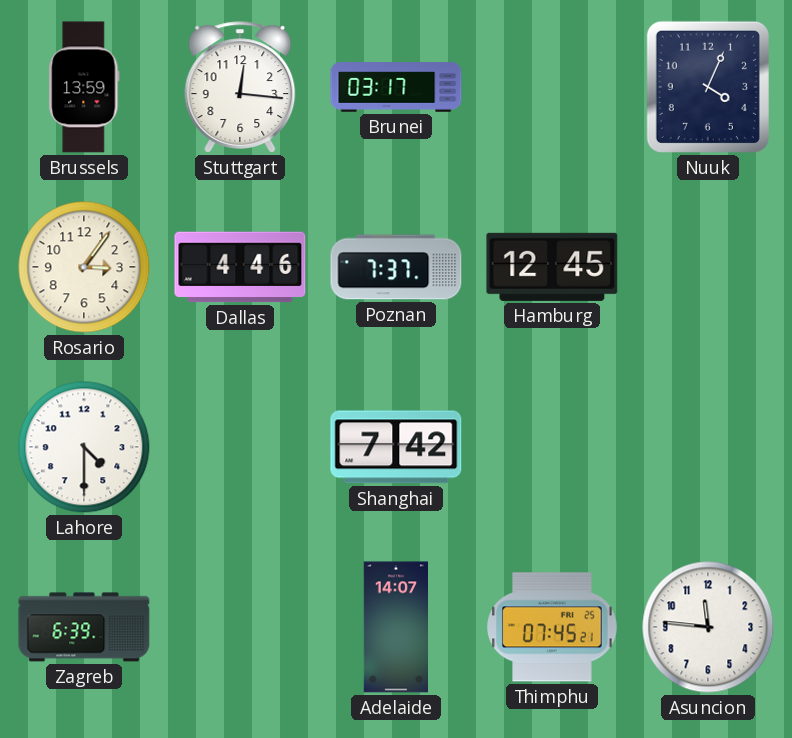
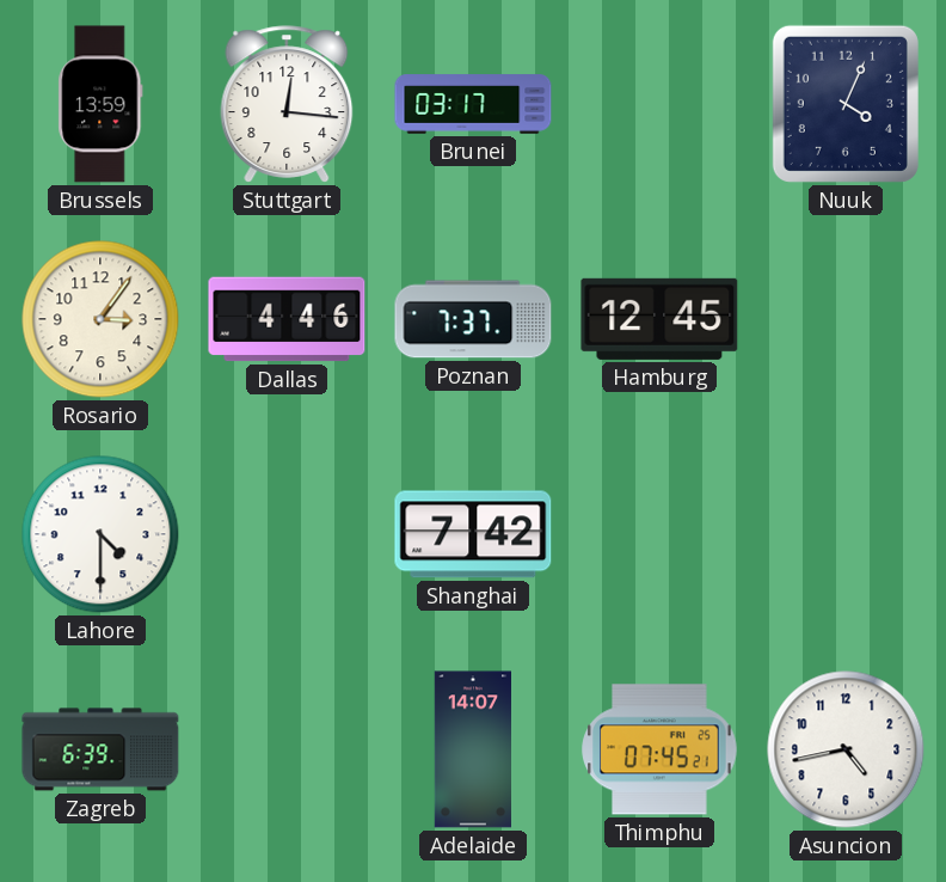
Asuncion: 11:46 -> 4:43 (846, 749)
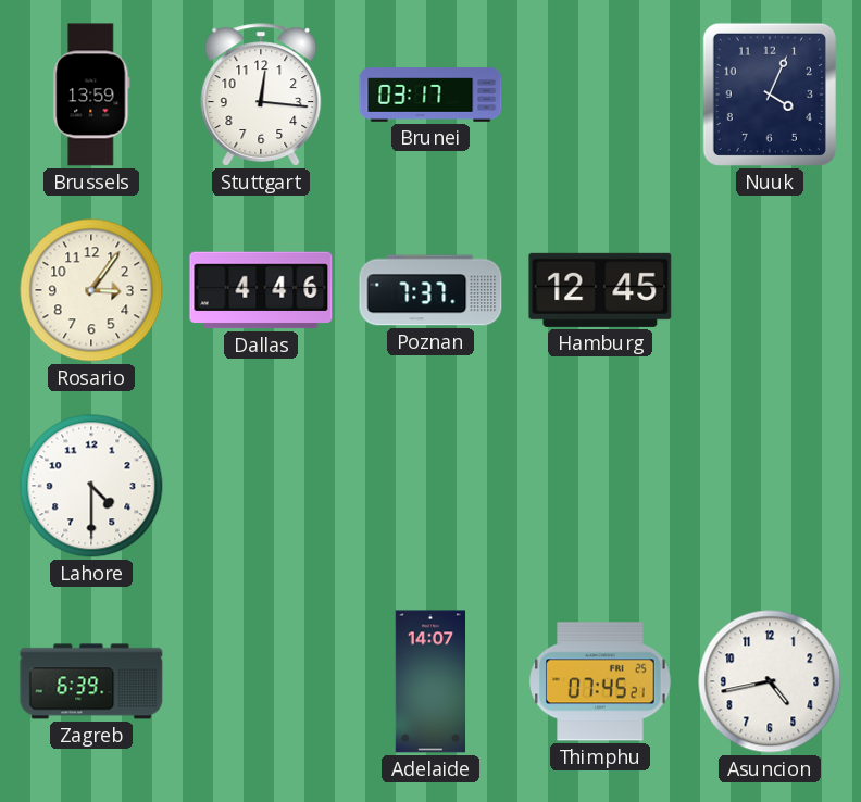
Shanghai: 7:42 -> none (473, 534)
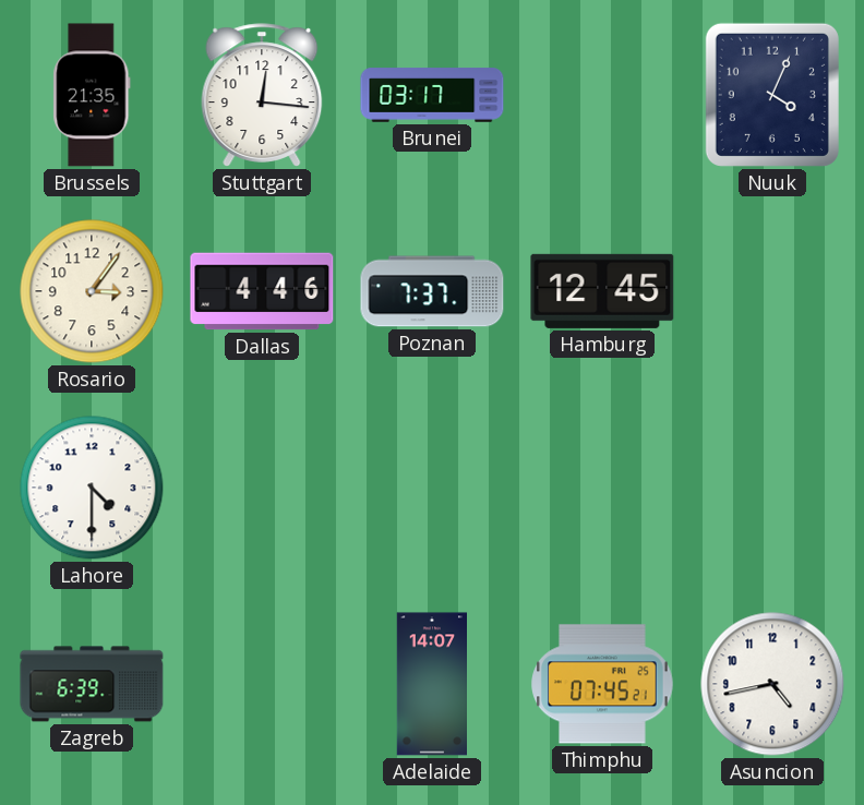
Brussels: 13:59 -> 21:35 (92, 95)
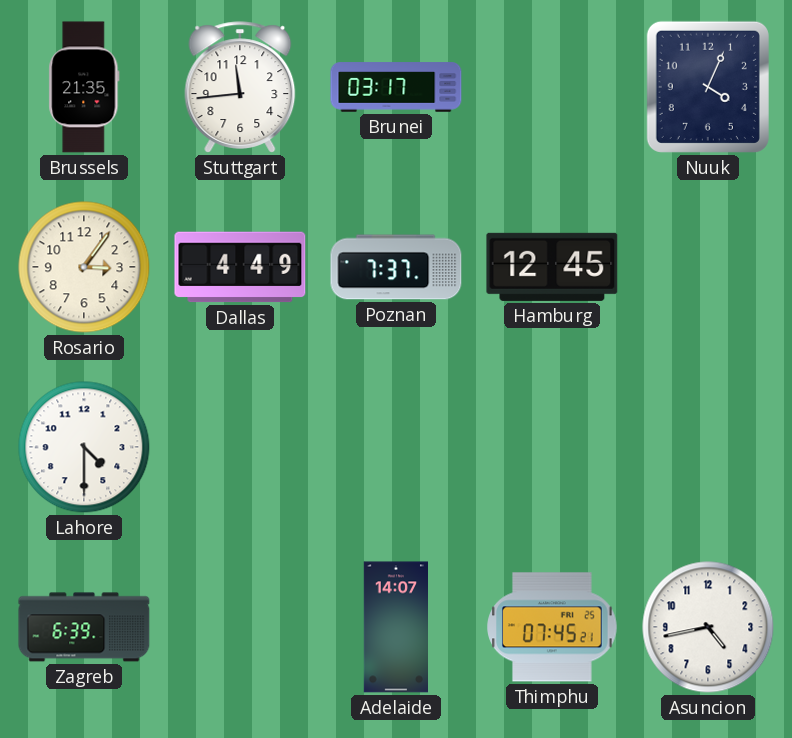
Stuttgart: 12:16 -> 11:44 (240, 87)
Dallas: 4:46 -> 4:49 (240, 267)
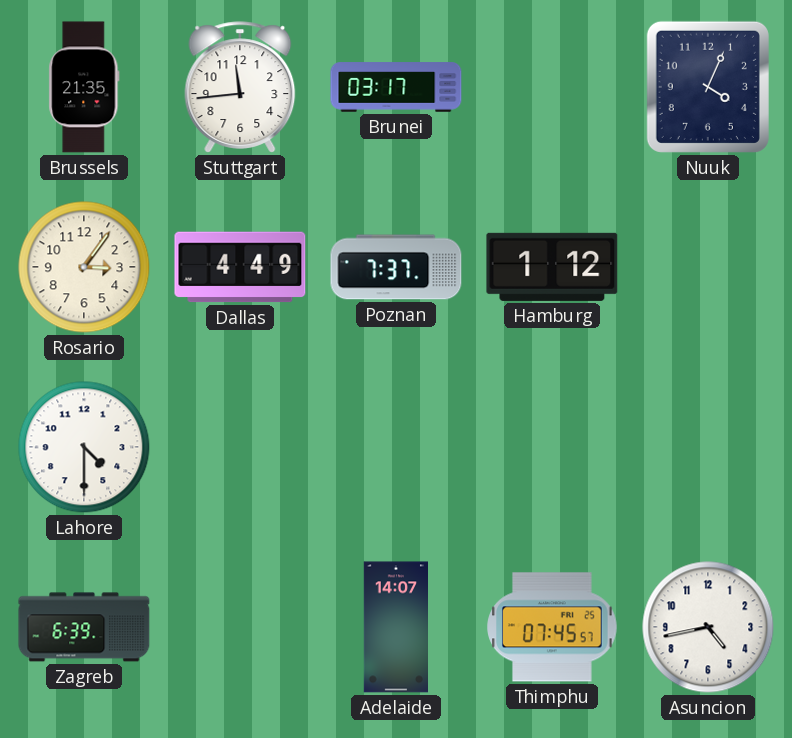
Hamburg: 12:45 -> 1:12 (552, 267)
Thimphu: 07:45:21 -> 07:45:57 (552, 627)
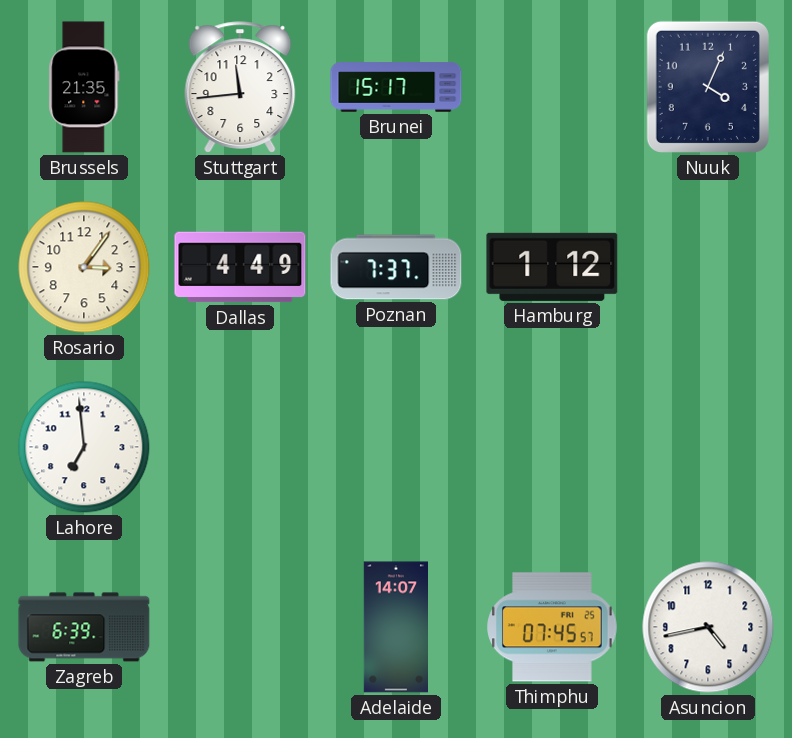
Brunei: 03:17 -> 15:17 (396, 87)
Lahore: 4:30 -> 6:59 (84, 447)
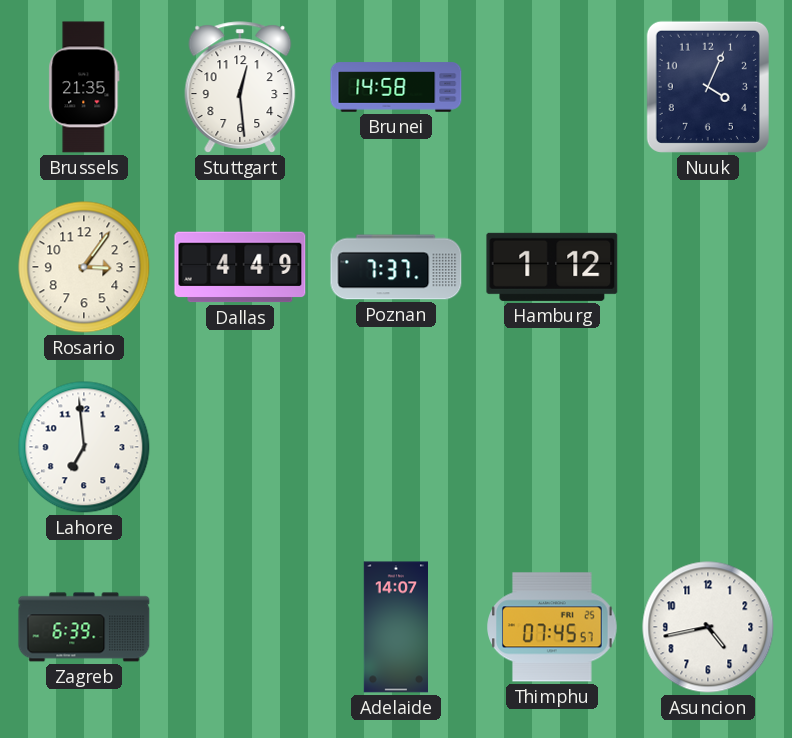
Stuttgart: 11:44 -> 12:29 (240, 87)
Brunei: 15:17 -> 14:58 (396, 87)
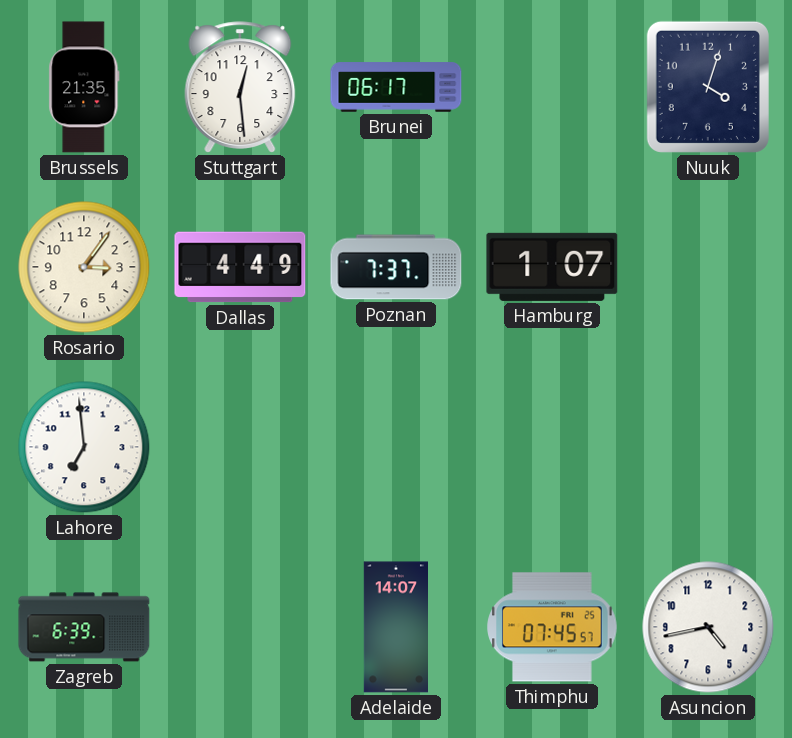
Brunei: 14:58 -> 06:17 (396, 87)
Nuuk: 4:04 -> 4:03 (708, 87)
Hamburg: 1:12 -> 1:07 (552, 267)
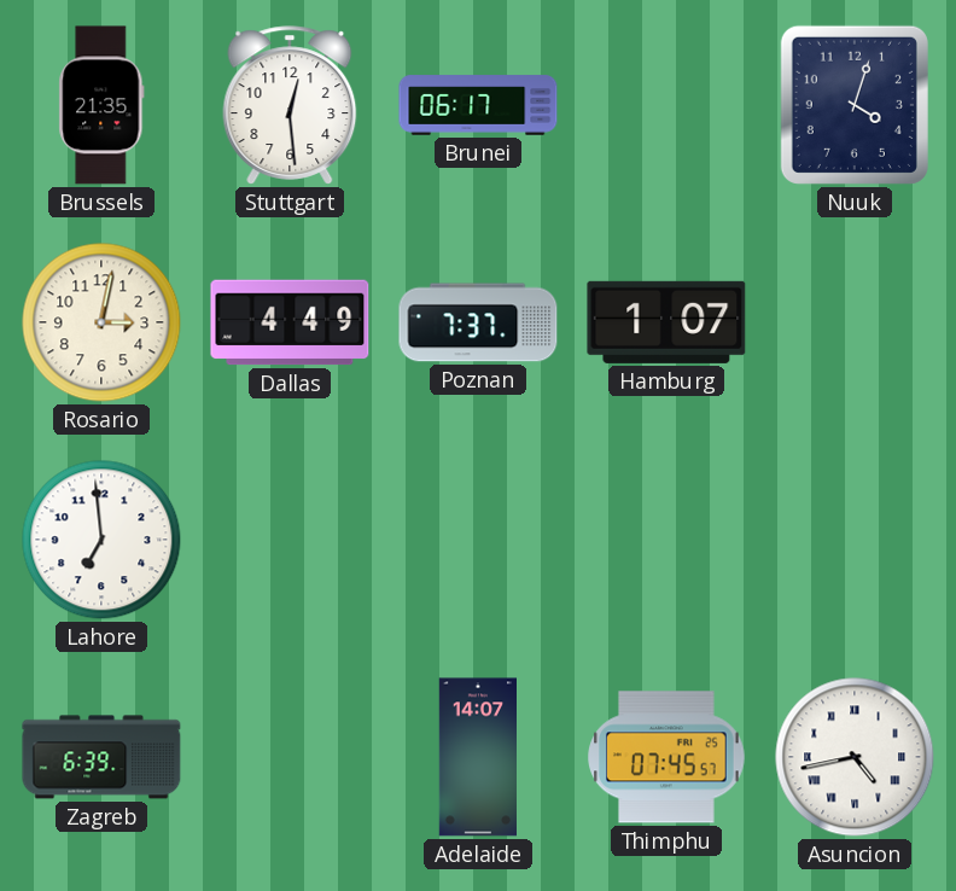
Rosario: 3:06 -> 3:02 (101, 322)
Asuncion numerals: Arabic -> Roman (855, 757)
